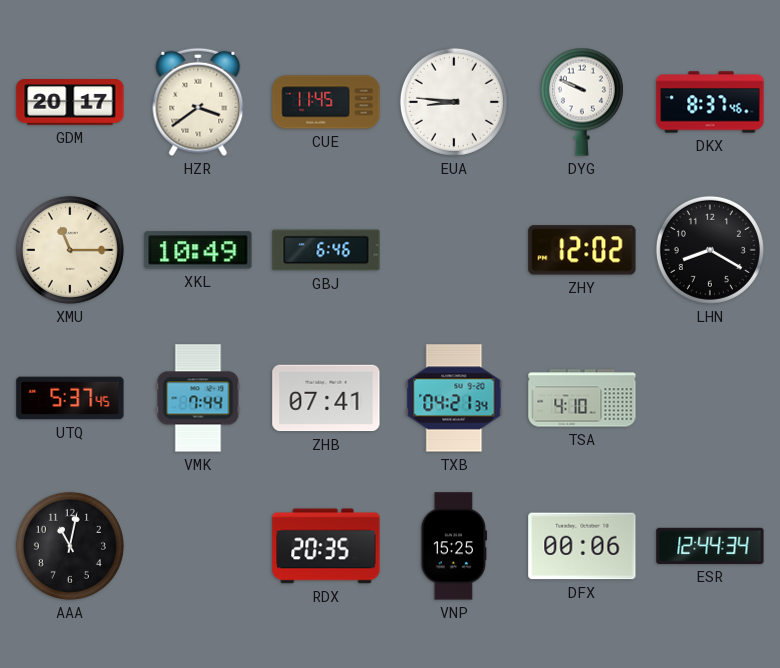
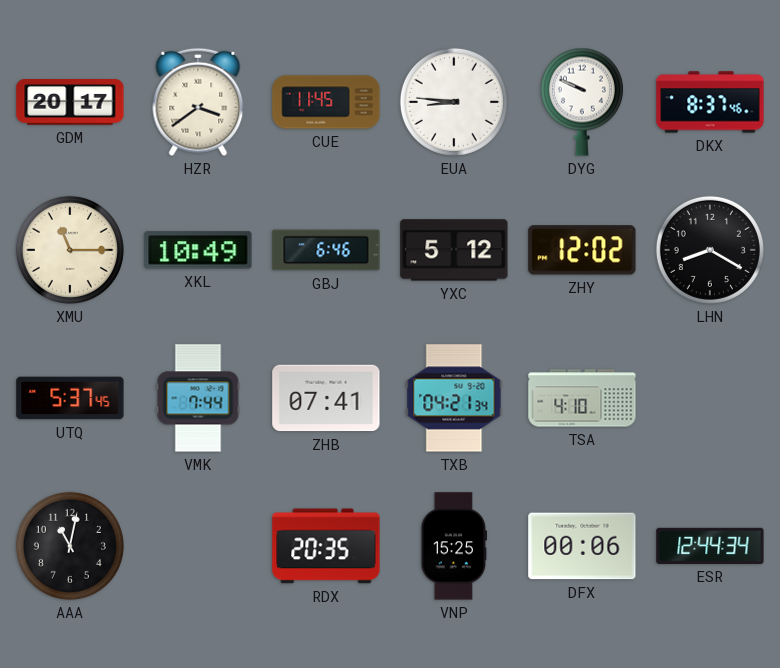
YXC: none -> 5:12 (454, 250)
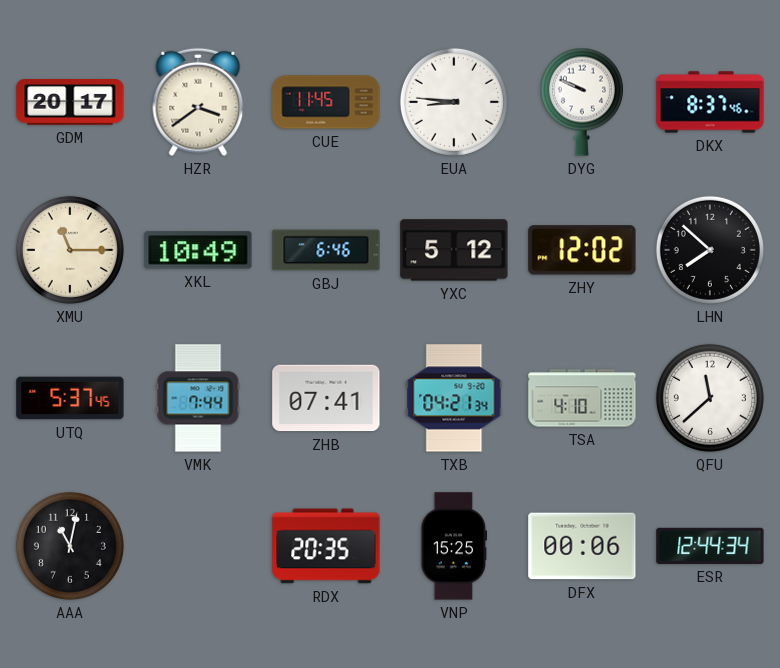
LHN: 8:20 -> 7:52 (710, 250)
QFU: none -> 11:38 (710, 398)
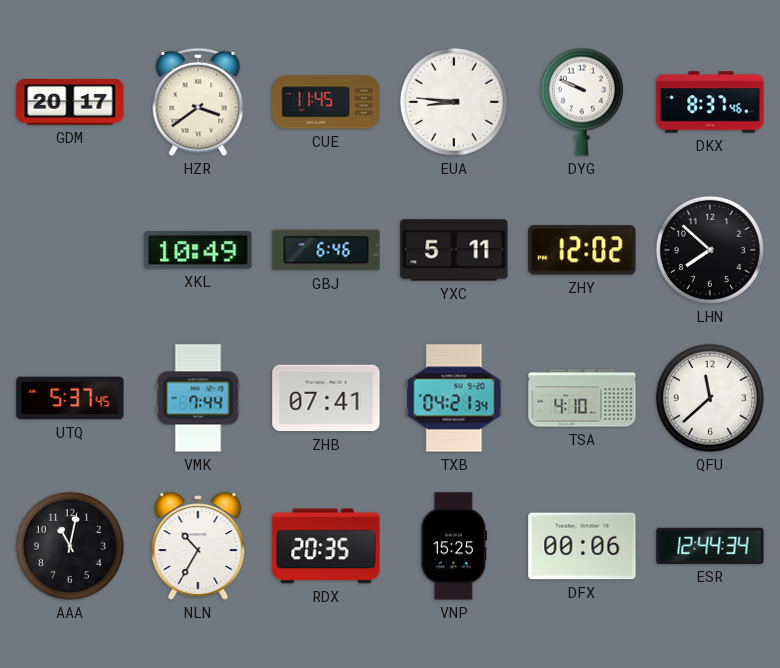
XMU: 11:15 -> none (70, 250)
YXC: 5:12 -> 5:11 (454, 250)
NLN: none -> 10:35 (198, 546)
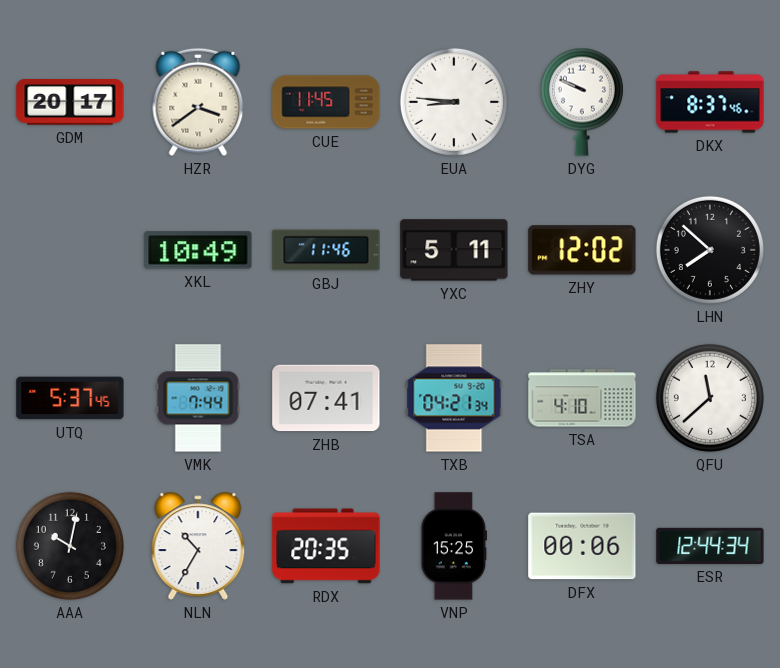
GBJ: 6:46 -> 11:46 (326, 250)
AAA: 11:02 -> 10:02 (70, 546)
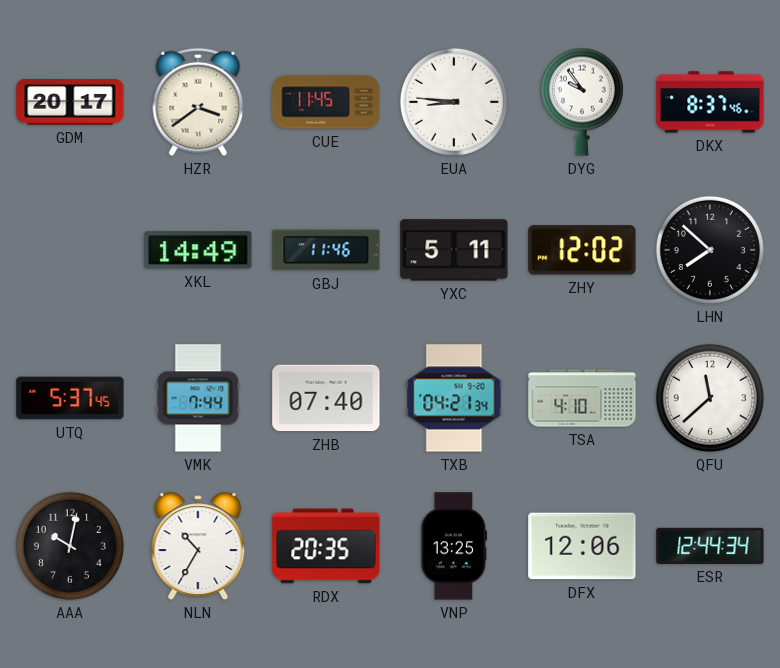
DYG: 9:49 -> 9:54 (582, 102)
XKL: 10:49 -> 14:49 (198, 250)
ZHB: 07:41 -> 07:40 (326, 398)
VNP: 15:25 -> 13:25 (454, 546)
DFX: 00:06 -> 12:06 (582, 546)
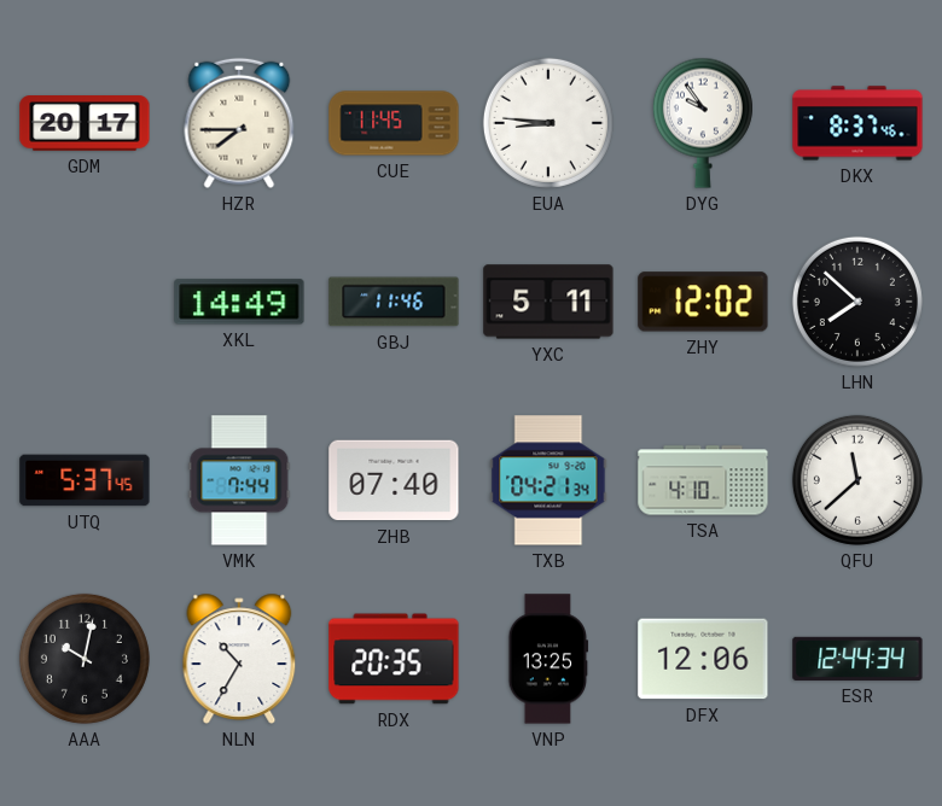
HZR: 3:39 -> 7:45 (239, 123)
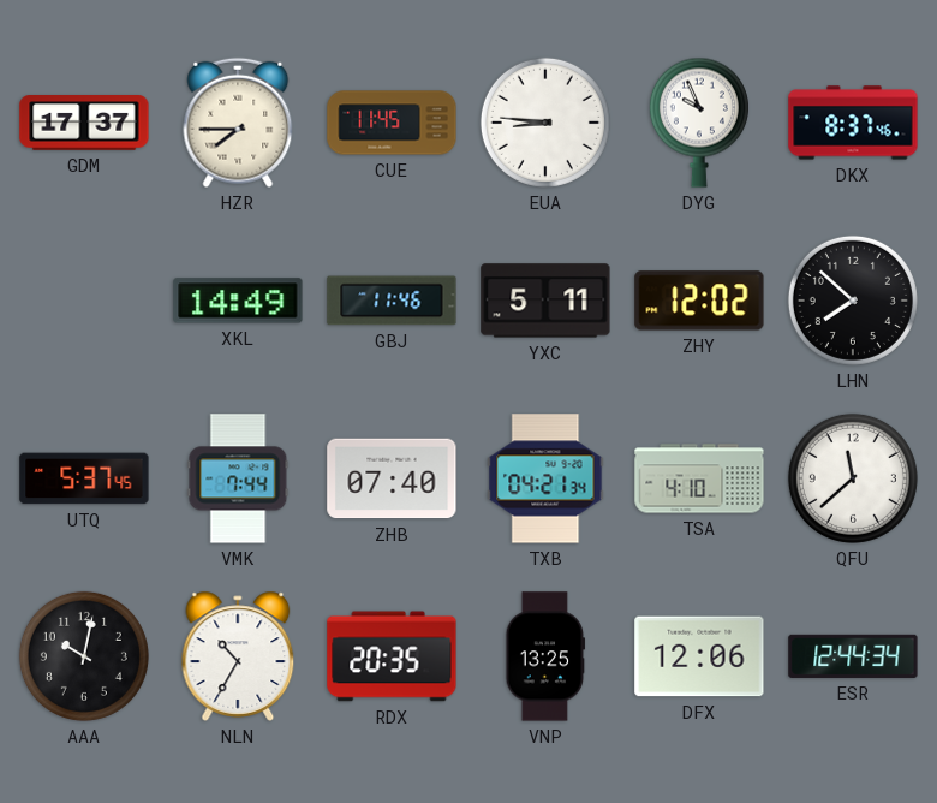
GDM: 20:17 -> 17:37 (84, 124)
DYG: 9:54 -> 9:56 (699, 123)
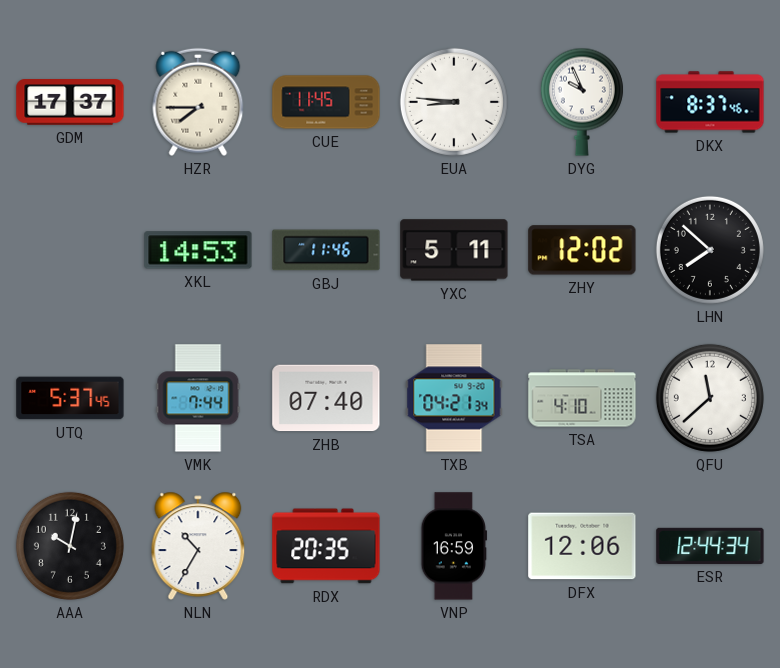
XKL: 14:49 -> 14:53 (198, 250)
VNP: 13:25 -> 16:59 (454, 546)
